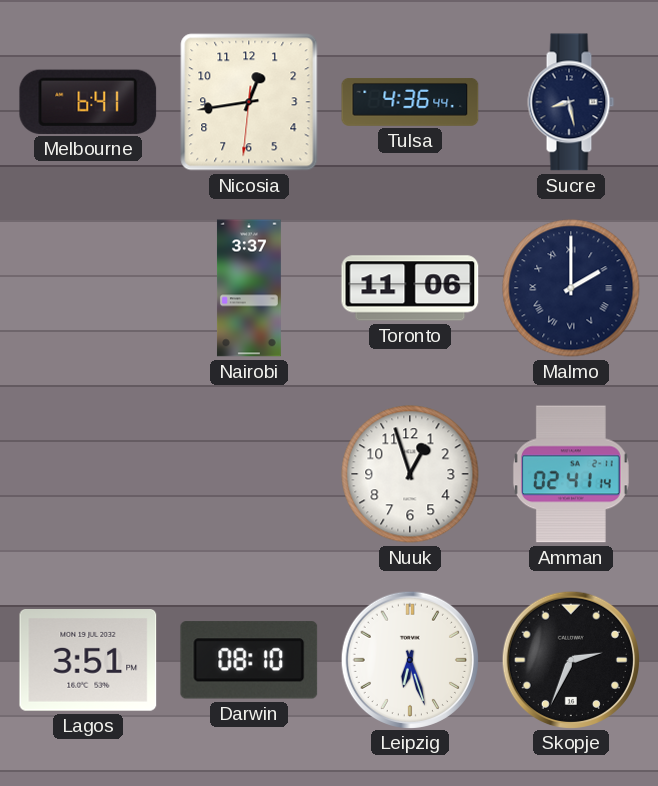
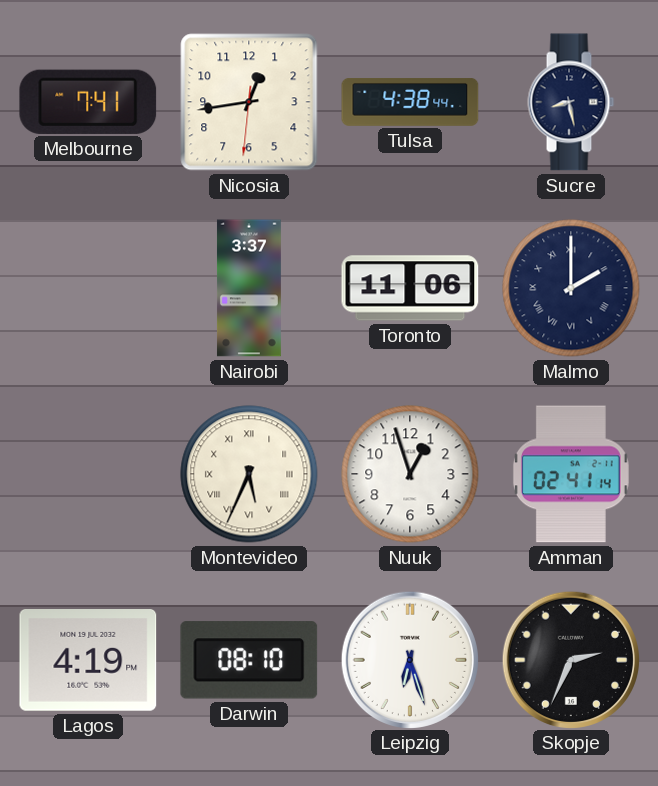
Melbourne: 6:41 -> 7:41 (88, 102)
Tulsa: 4:36 -> 4:38 (410, 103)
Montevideo: none -> 5:34 (249, 474)
Lagos: 3:51 -> 4:19 (88, 661)
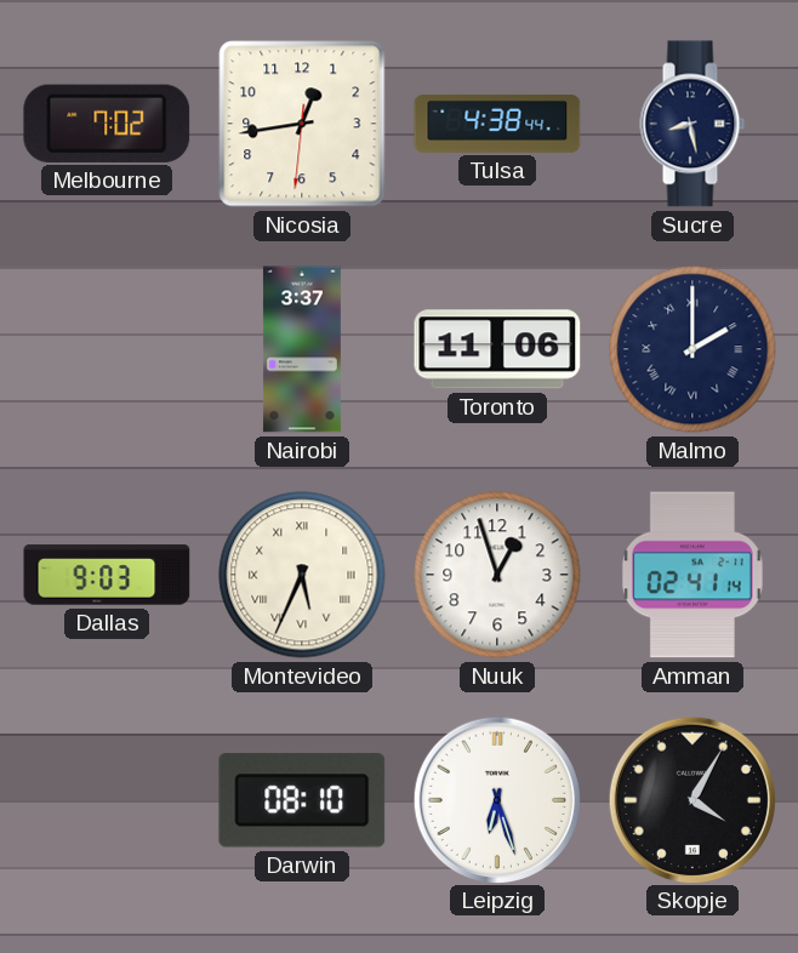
Melbourne: 7:41 -> 7:02 (107, 124)
Dallas: none -> 9:03 (107, 575)
Lagos: 4:19 -> none (88, 661)
Skopje: 2:34 -> 4:05 (691, 799)
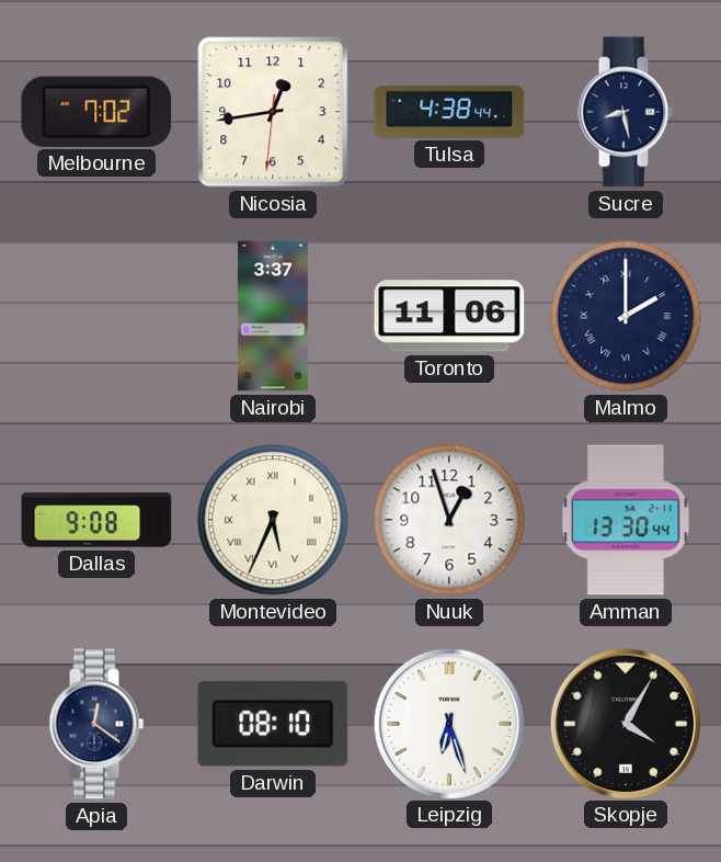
Dallas: 9:03 -> 9:08 (96, 520)
Amman: 02:41 -> 13:30 (626, 520)
Apia: none -> 12:21 (96, 724)
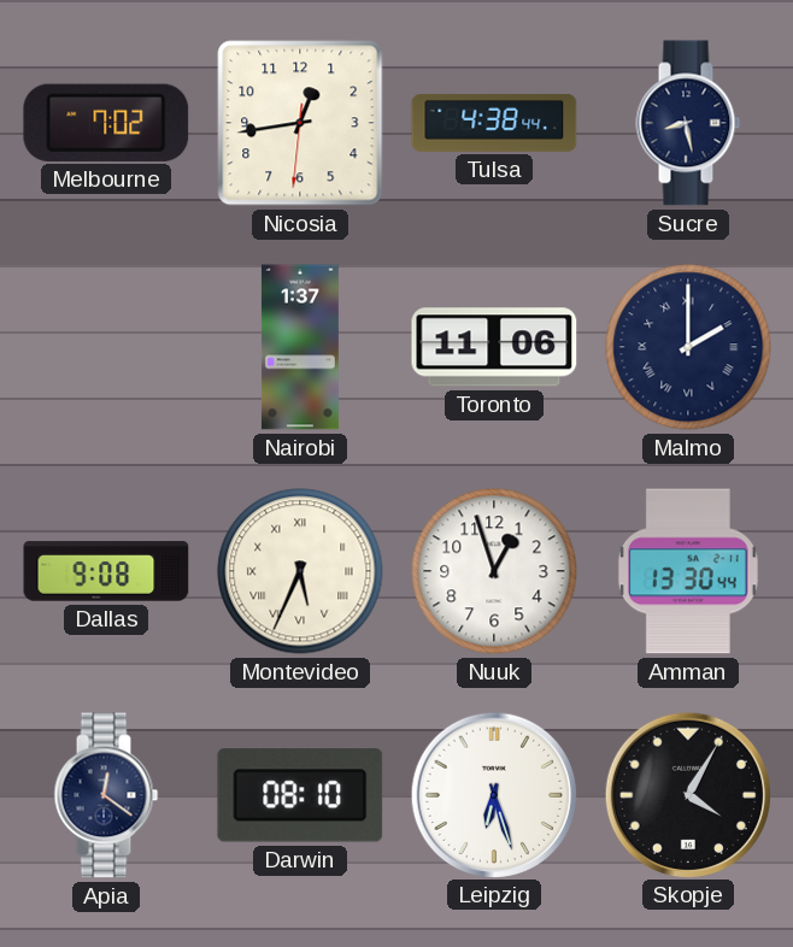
Nairobi: 3:37 -> 1:37 (300, 347)
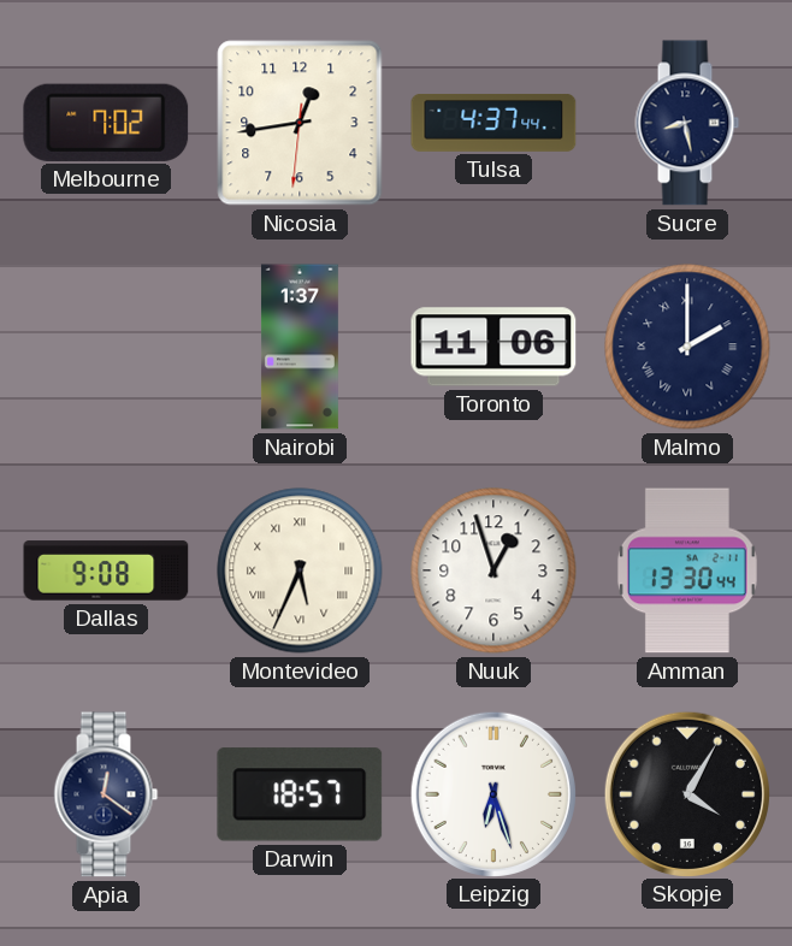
Tulsa: 4:38 -> 4:37 (493, 124)
Darwin: 08:10 -> 18:57 (300, 794)
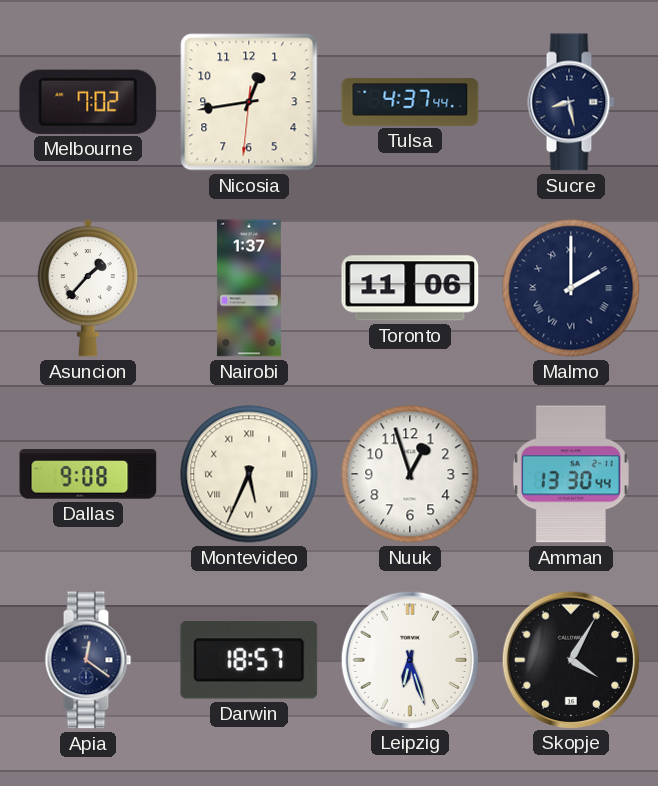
Asuncion: none -> 1:37 (88, 288)
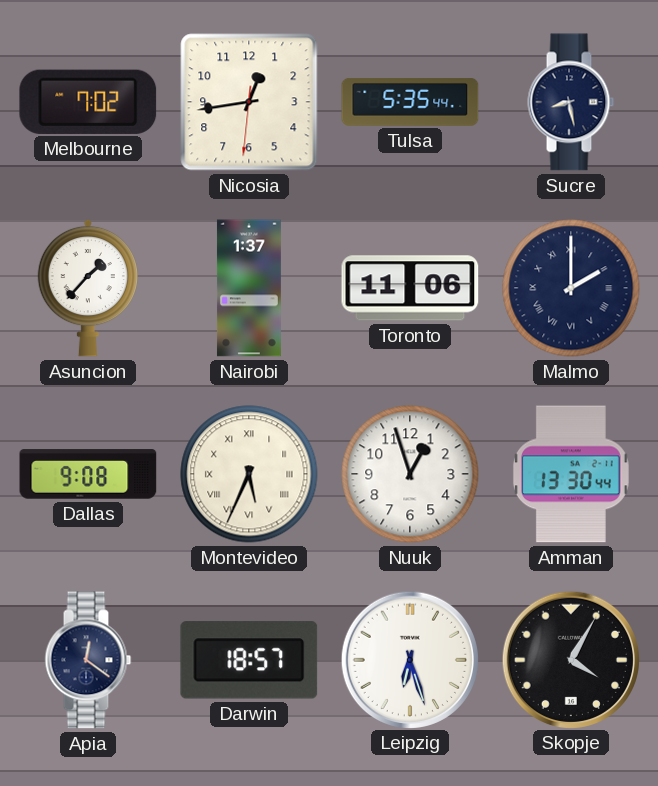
Tulsa: 4:37 -> 5:35 (410, 103)
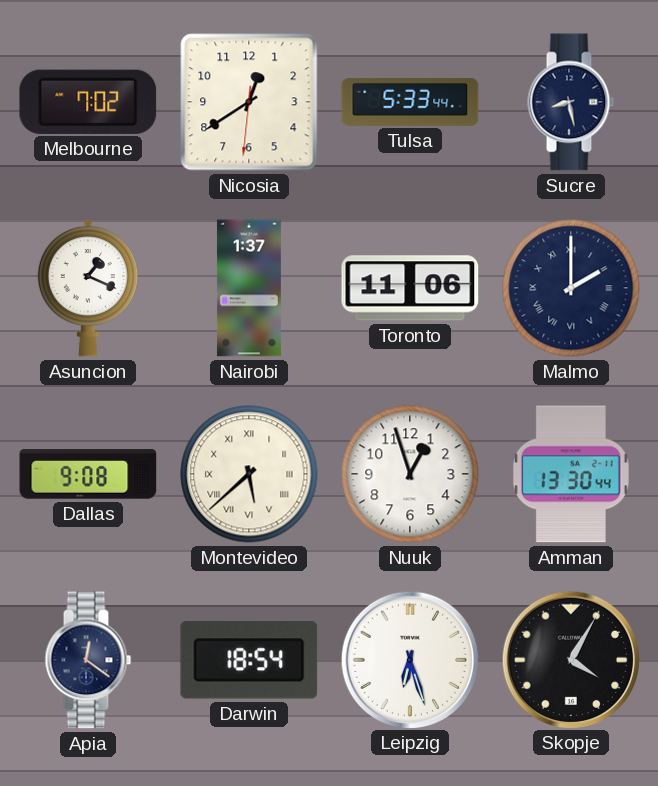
Nicosia: 12:43 -> 12:39 (249, 102)
Tulsa: 5:35 -> 5:33 (410, 103)
Asuncion: 1:37 -> 1:19 (88, 288)
Montevideo: 5:34 -> 5:38 (249, 474)
Darwin: 18:57 -> 18:54 (249, 660)
